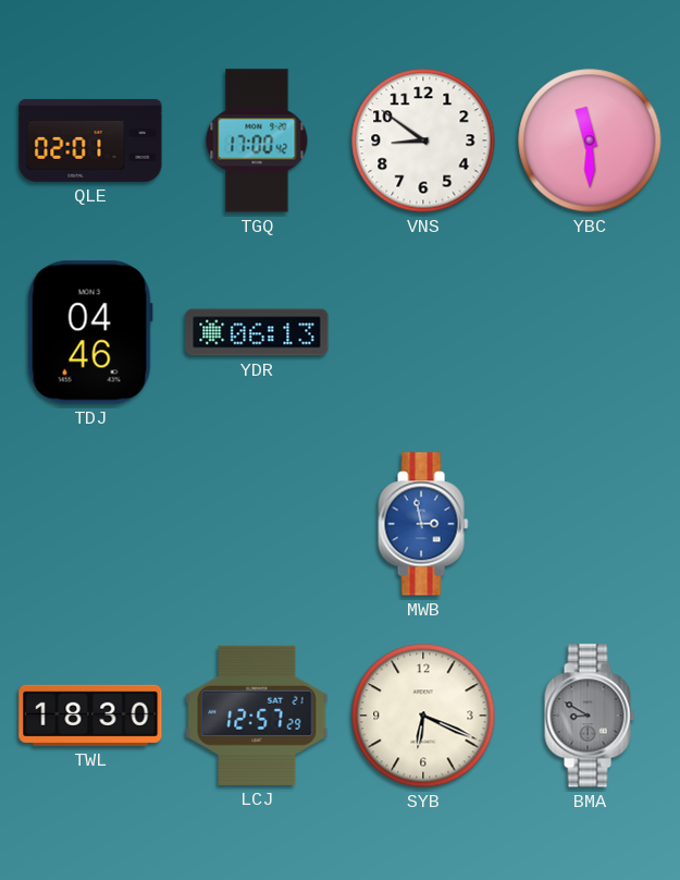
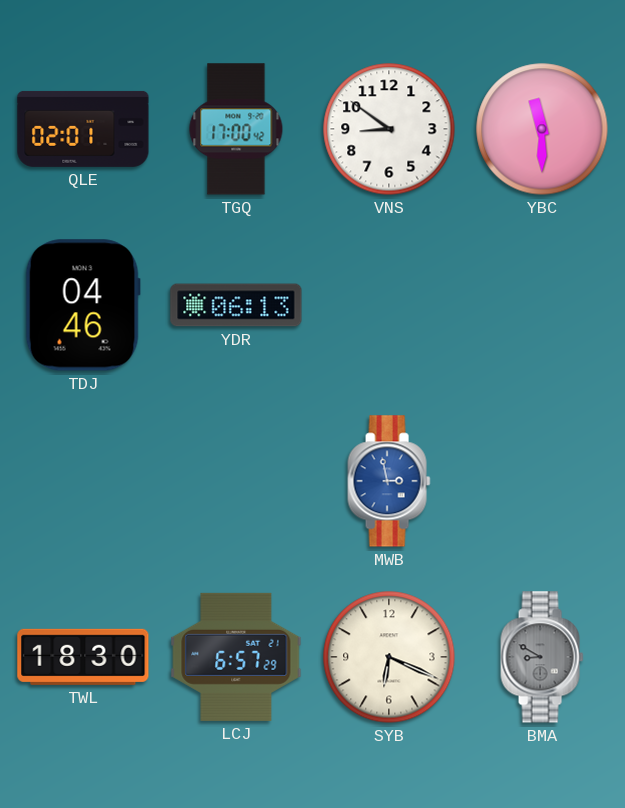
LCJ: 12:57 -> 6:57 (236, 657)
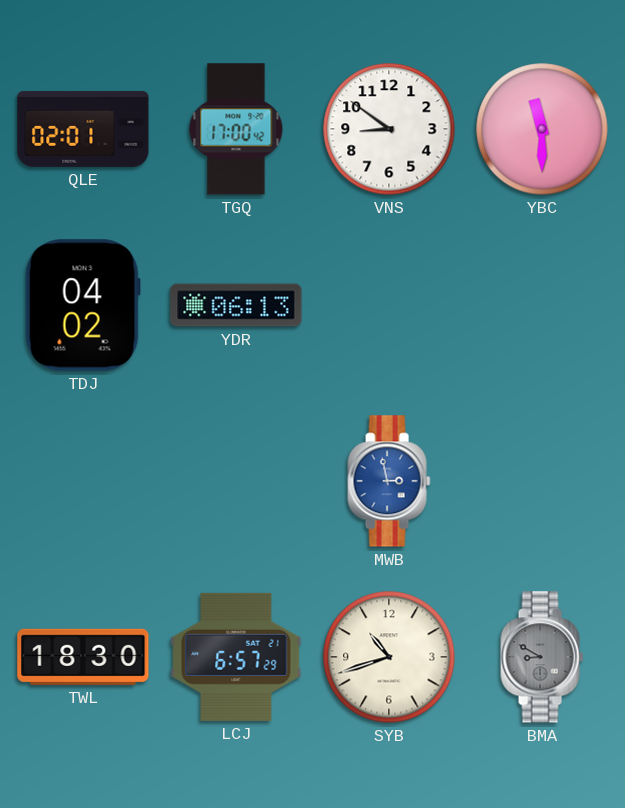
TDJ: 04:46 -> 04:02 (83, 305)
SYB: 6:19 -> 10:42 (389, 657)
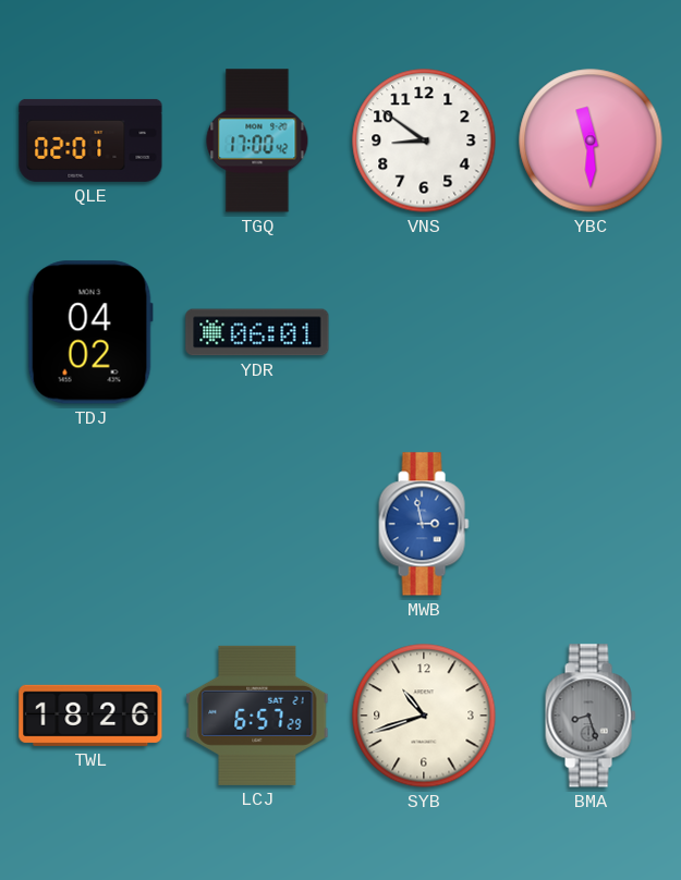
YDR: 06:13 -> 06:01 (257, 332)
TWL: 18:30 -> 18:26 (90, 716)
BMA: 8:50 -> 8:27 (591, 716)
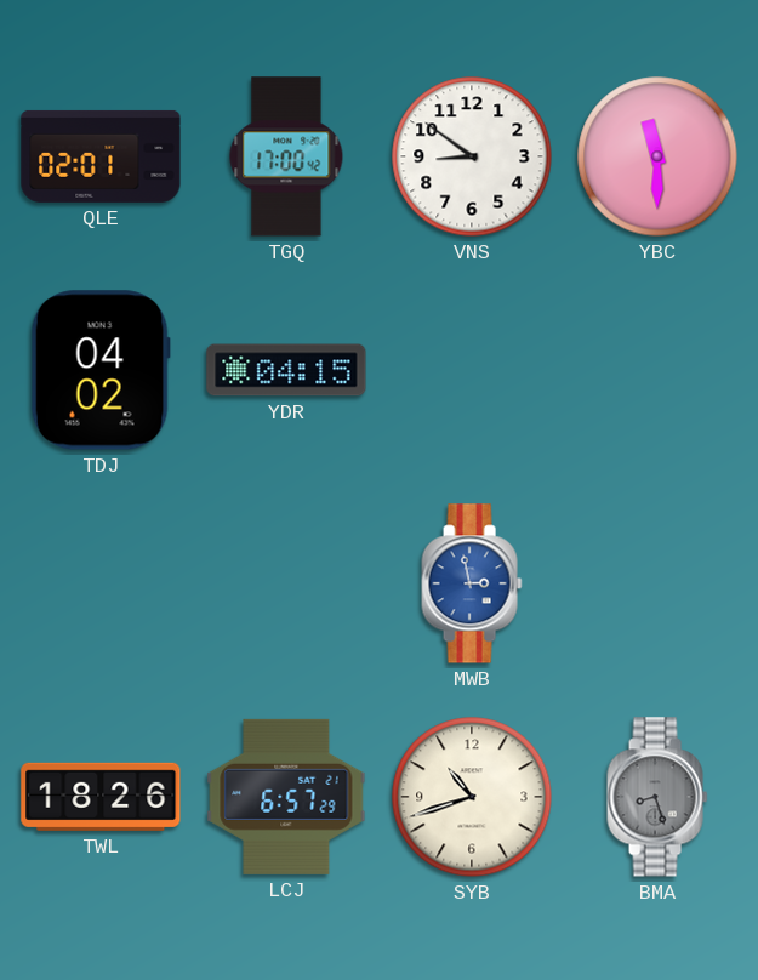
YDR: 06:01 -> 04:15 (286, 370)
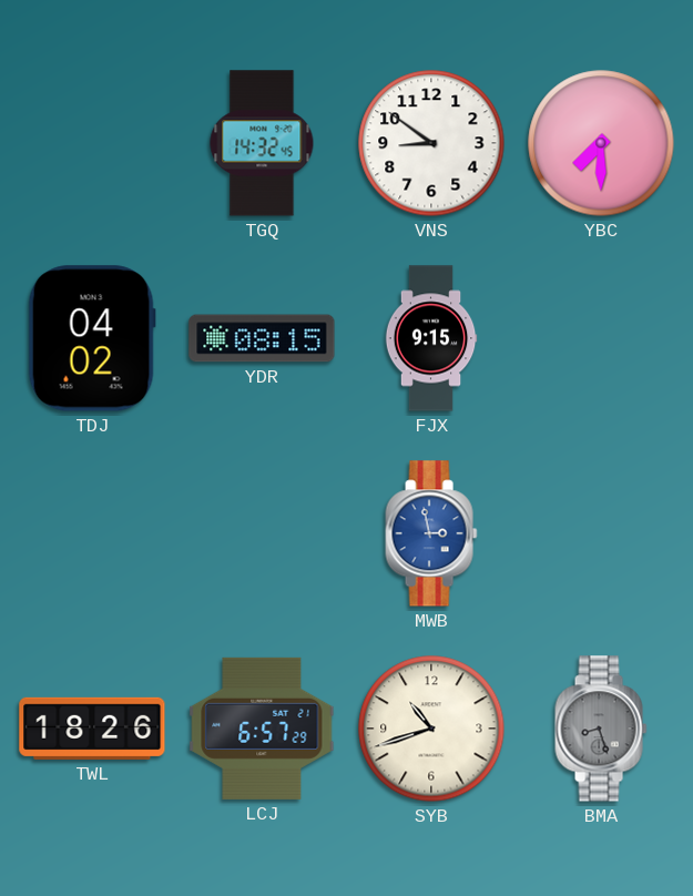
QLE: 02:01 -> none (101, 156)
TGQ: 17:00 -> 14:32 (262, 143)
YBC: 11:30 -> 7:30 (601, 143)
YDR: 04:15 -> 08:15 (262, 338)
FJX: none -> 9:15 (431, 338)
